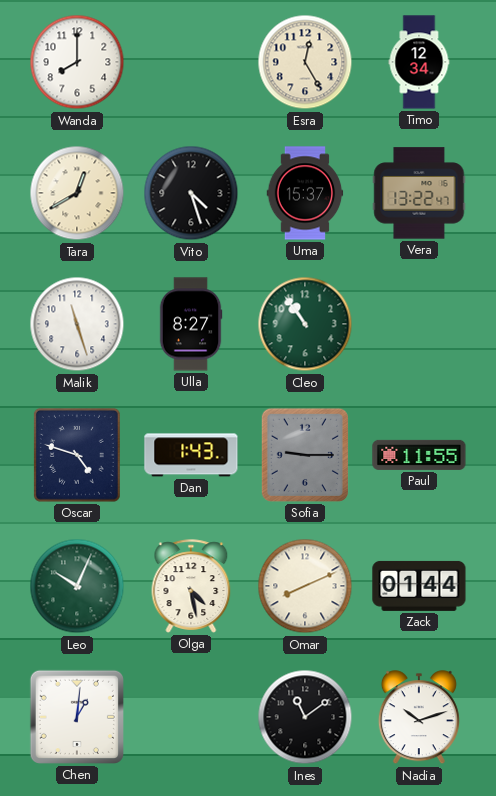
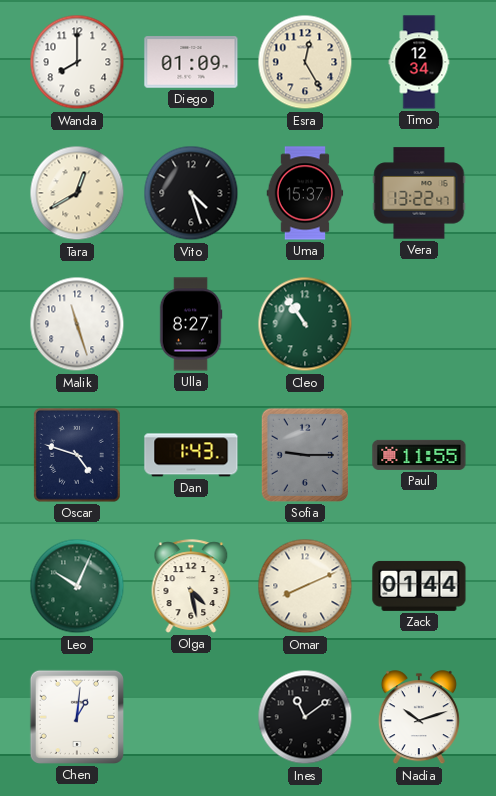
Diego: none -> 01:09 (191, 62)
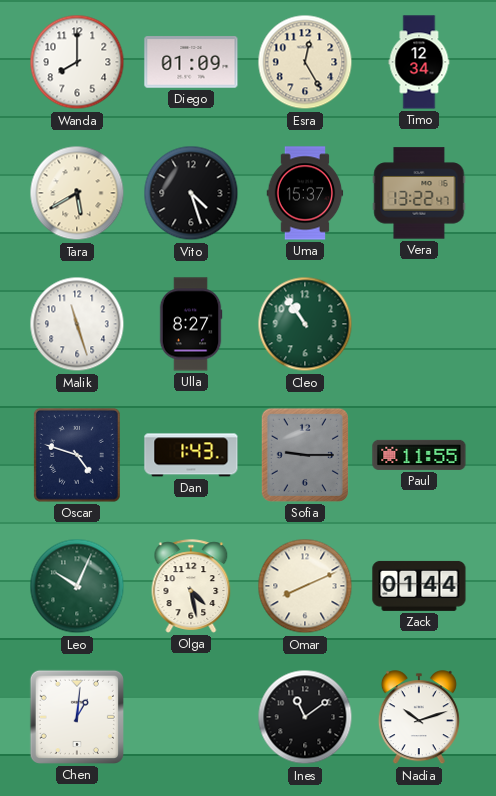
Tara: 12:40 -> 5:40 (77, 193)
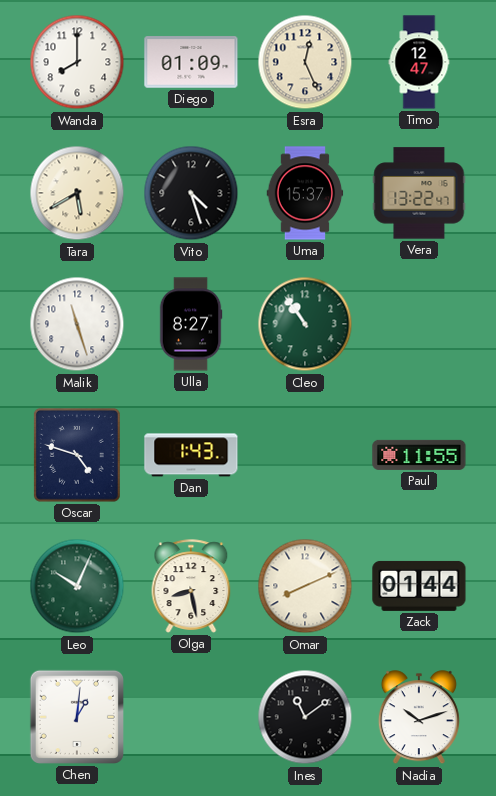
Esra: 12:25 -> 12:26 (305, 62)
Timo: 12:34 -> 12:47 (419, 62)
Sofia: 9:15 -> none (305, 455)
Olga: 4:28 -> 8:28 (191, 586)
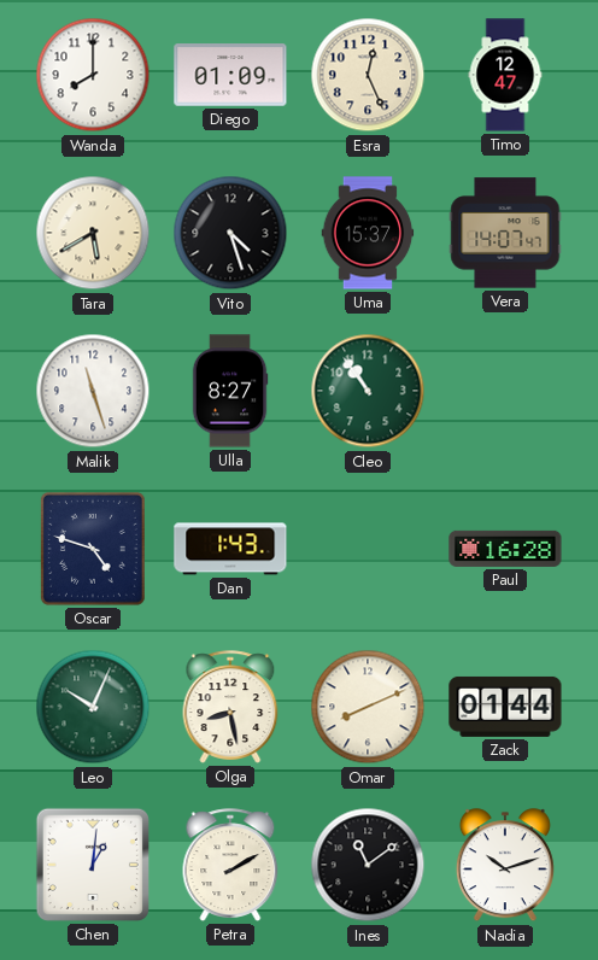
Vera: 13:22 -> 14:07 (505, 233)
Paul: 11:55 -> 16:28 (505, 549)
Petra: none -> 2:10 (230, 865)
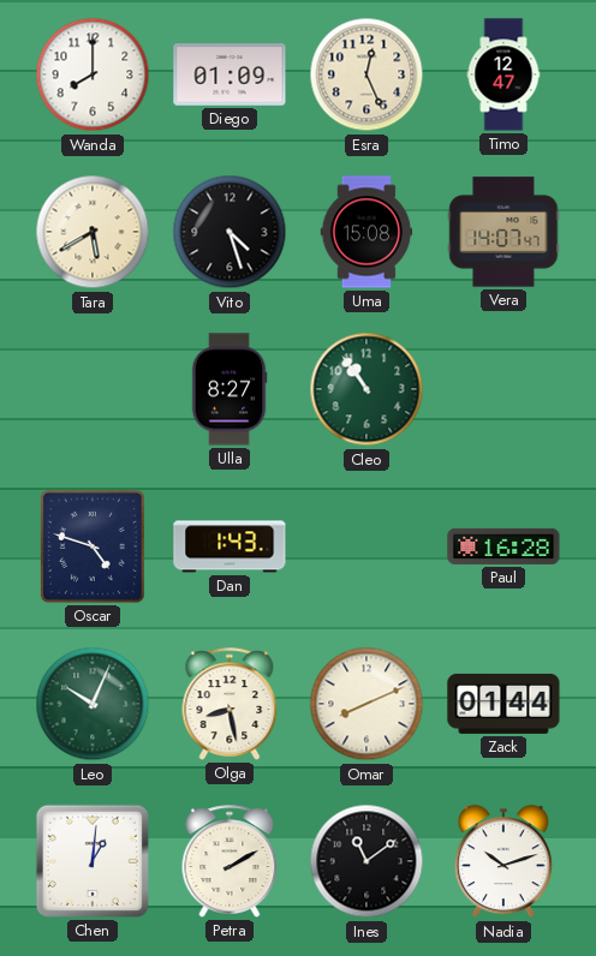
Uma: 15:37 -> 15:08 (366, 232)
Malik: 11:27 -> none (93, 391)
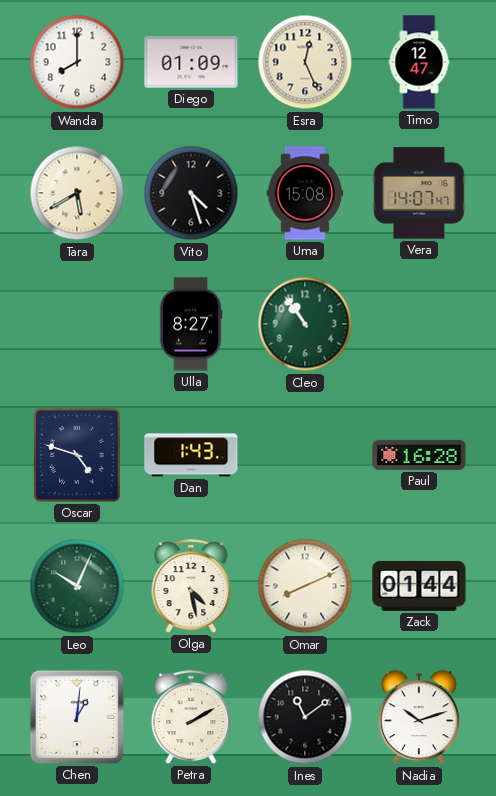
Olga: 8:28 -> 4:28 (191, 586)
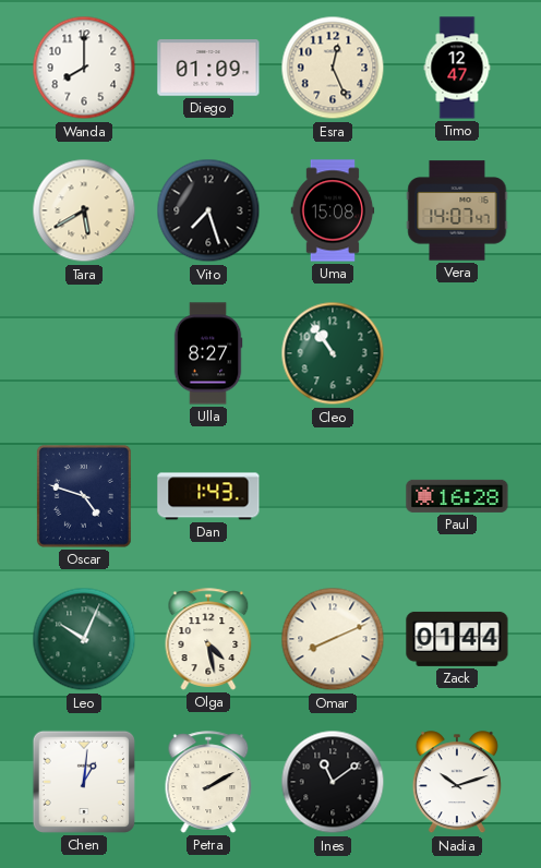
Vito: 4:27 -> 7:27 (208, 210)
